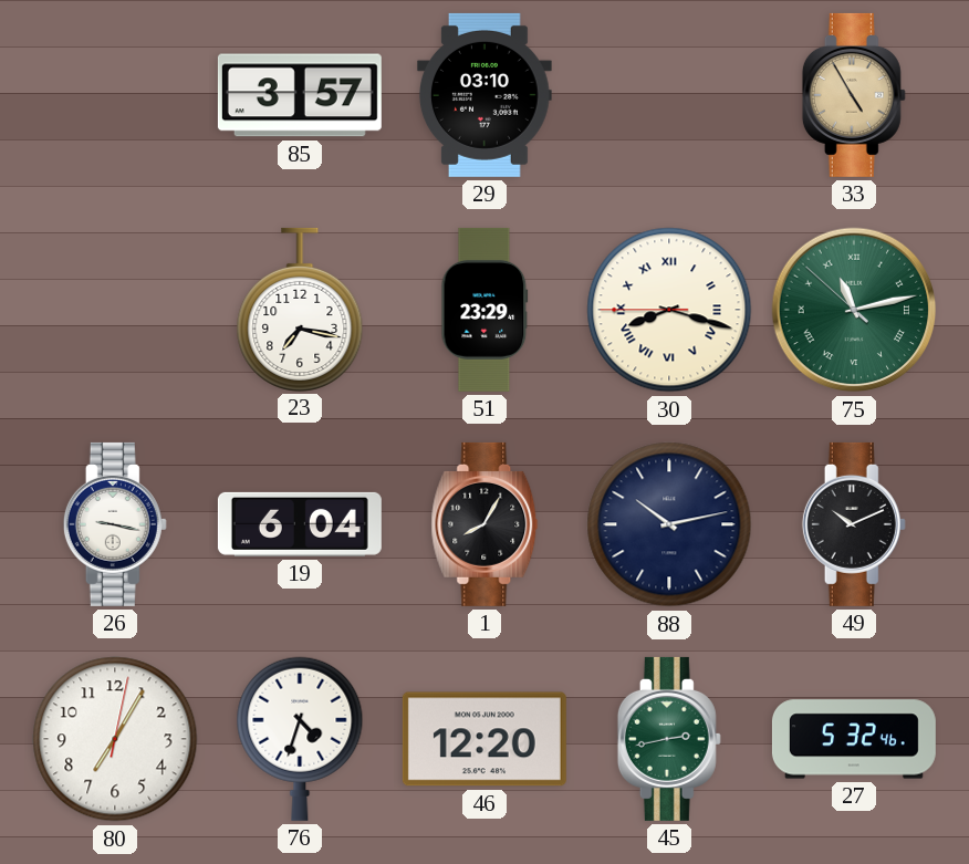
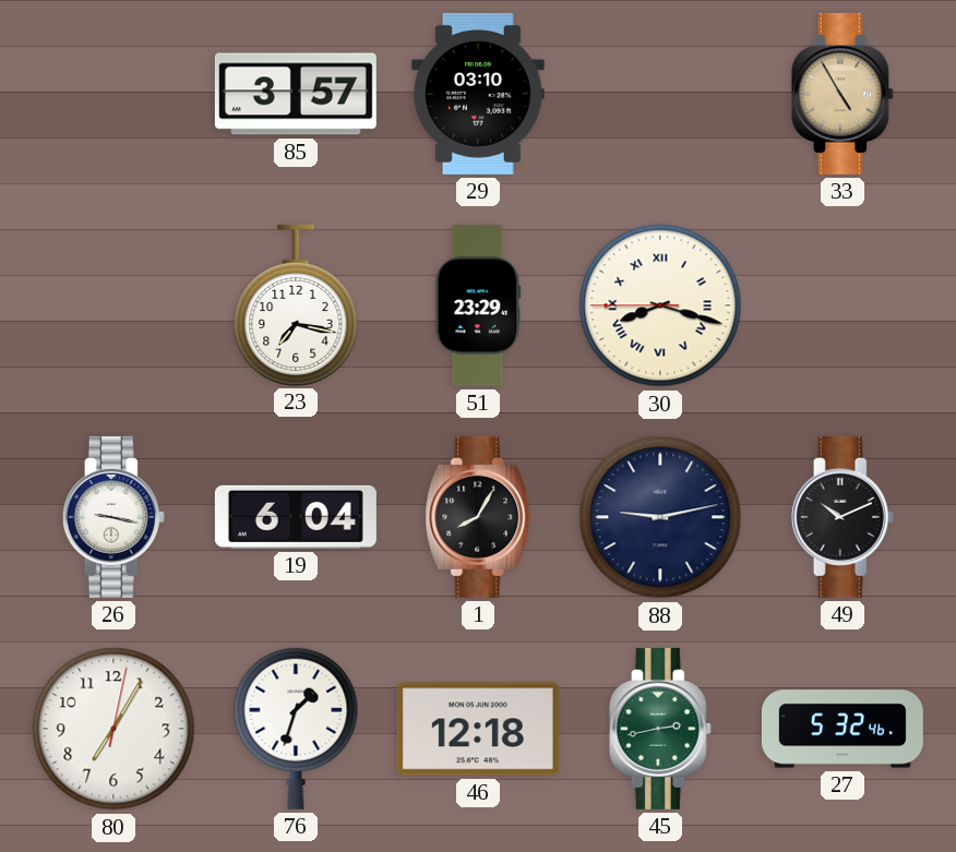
75: 11:12 -> none (854, 310)
88: 10:13 -> 9:13 (660, 517)
76: 4:33 -> 1:33 (296, 729)
46: 12:20 -> 12:18 (478, 729)
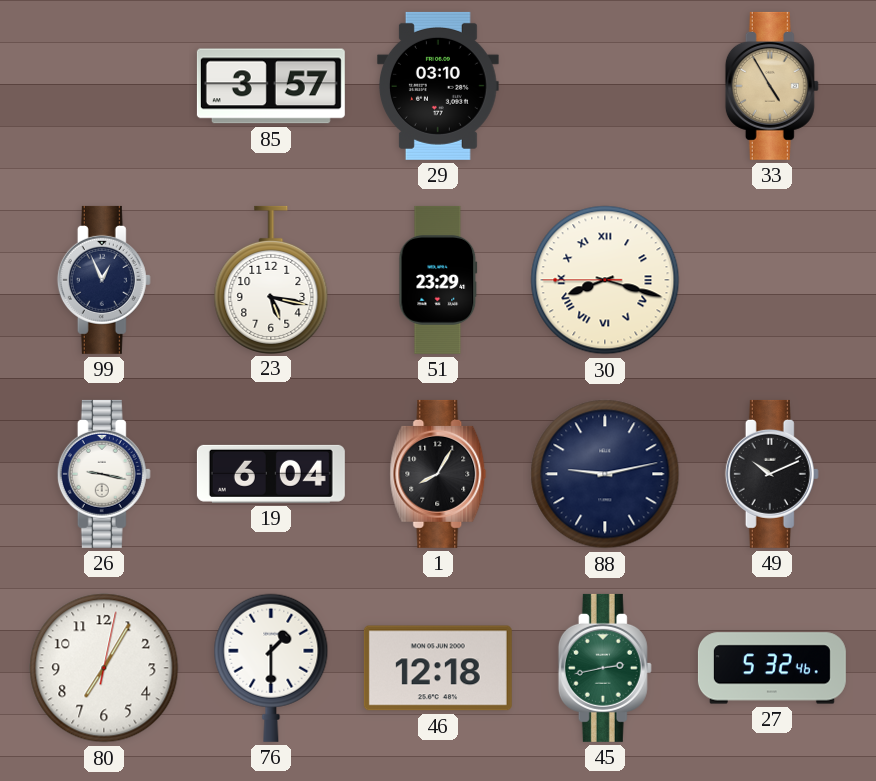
99: none -> 12:56 (104, 280)
23: 7:17 -> 5:17 (271, 279)
76: 1:33 -> 1:30 (271, 668)
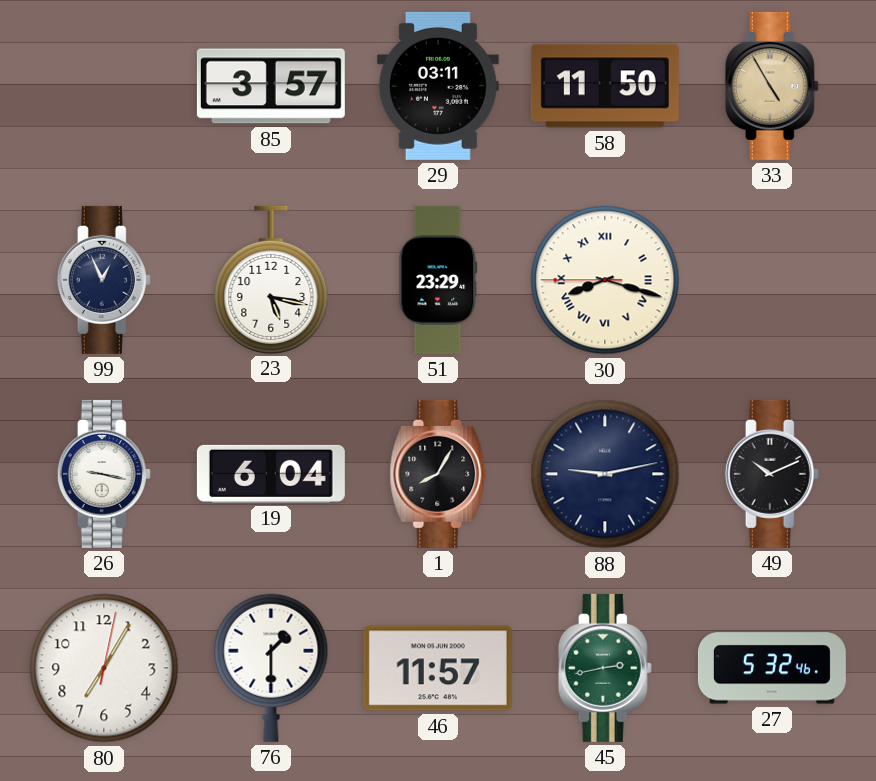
29: 03:10 -> 03:11 (438, 86)
58: none -> 11:50 (605, 86)
46: 12:18 -> 11:57 (438, 668)
